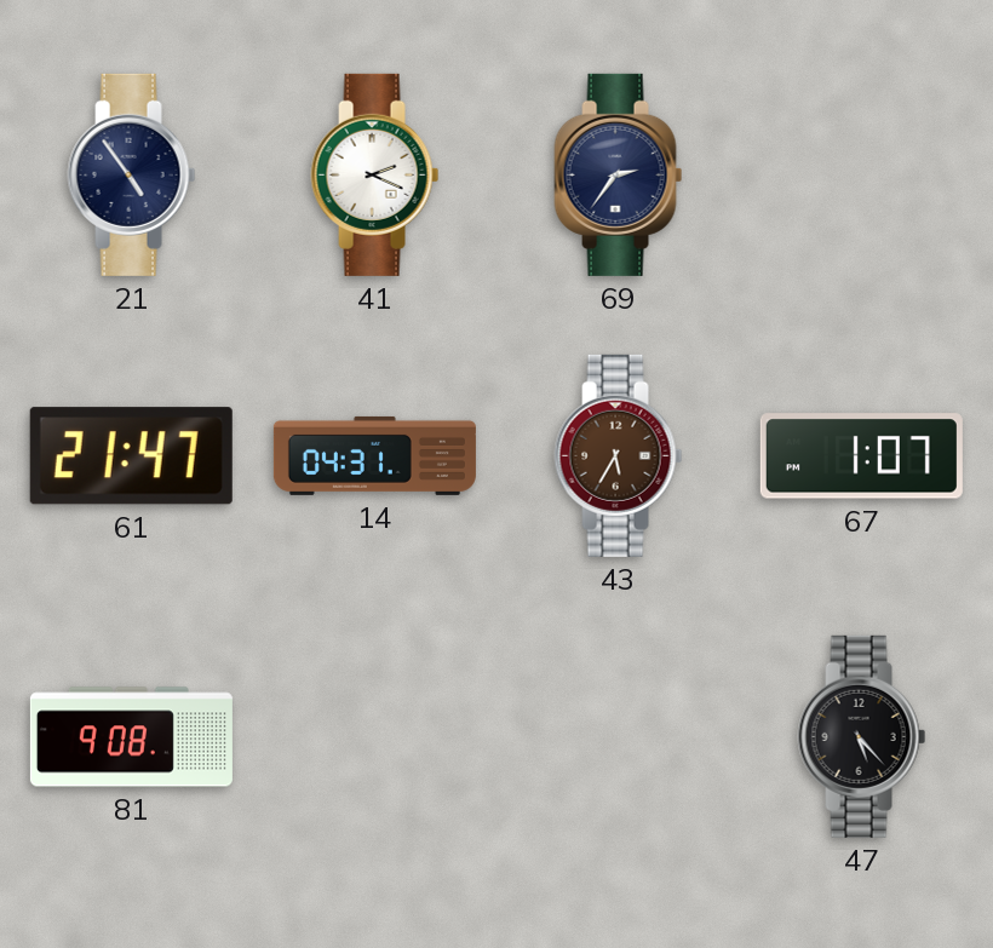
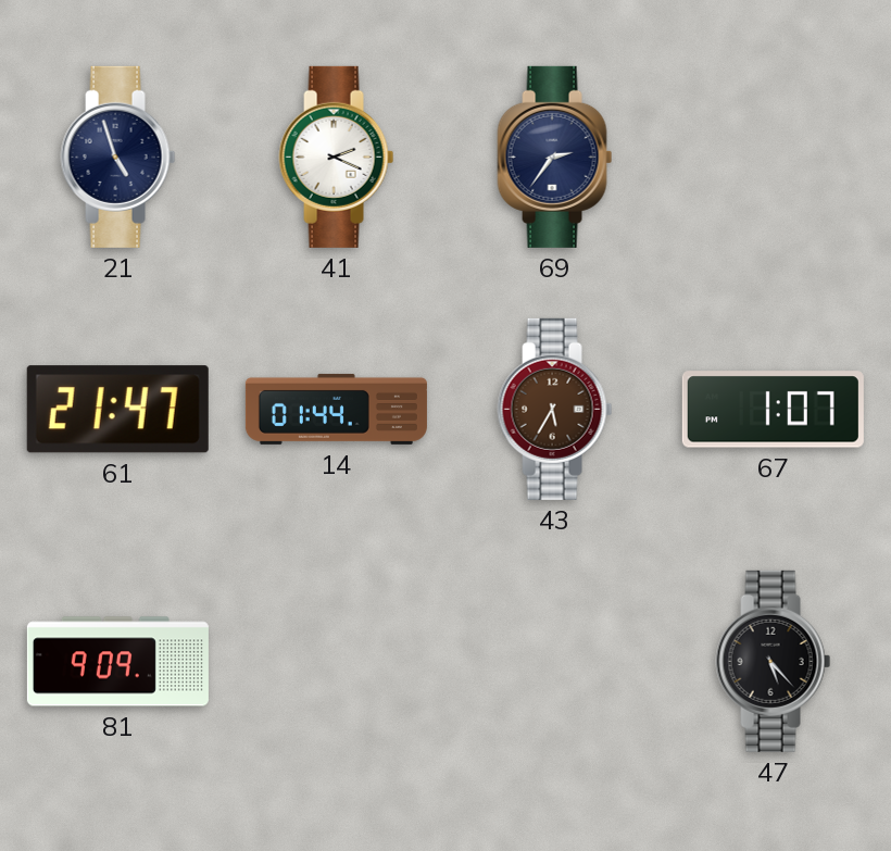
21: 4:54 -> 4:57 (118, 157)
14: 04:31 -> 01:44 (336, 409)
81: 9:08 -> 9:09 (117, 662)
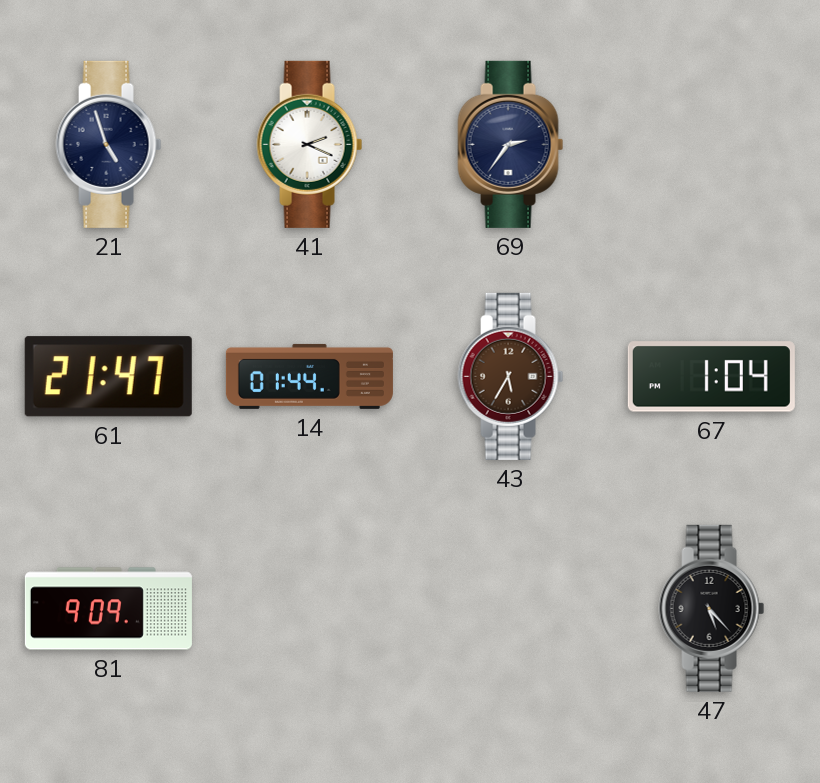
67: 1:07 -> 1:04 (711, 377)
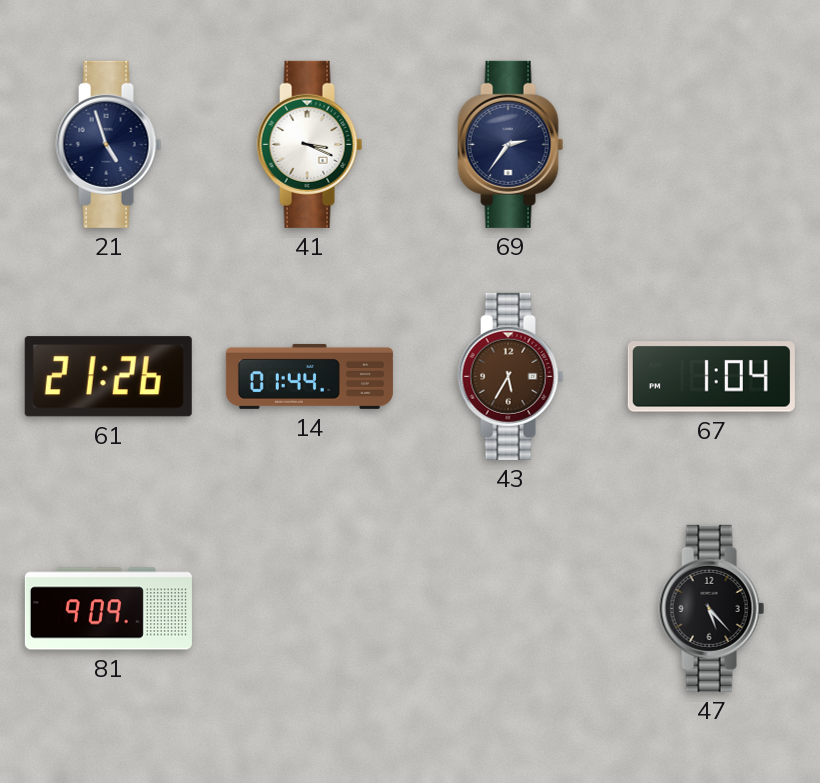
41: 2:19 -> 3:19 (310, 144)
61: 21:47 -> 21:26 (108, 377)
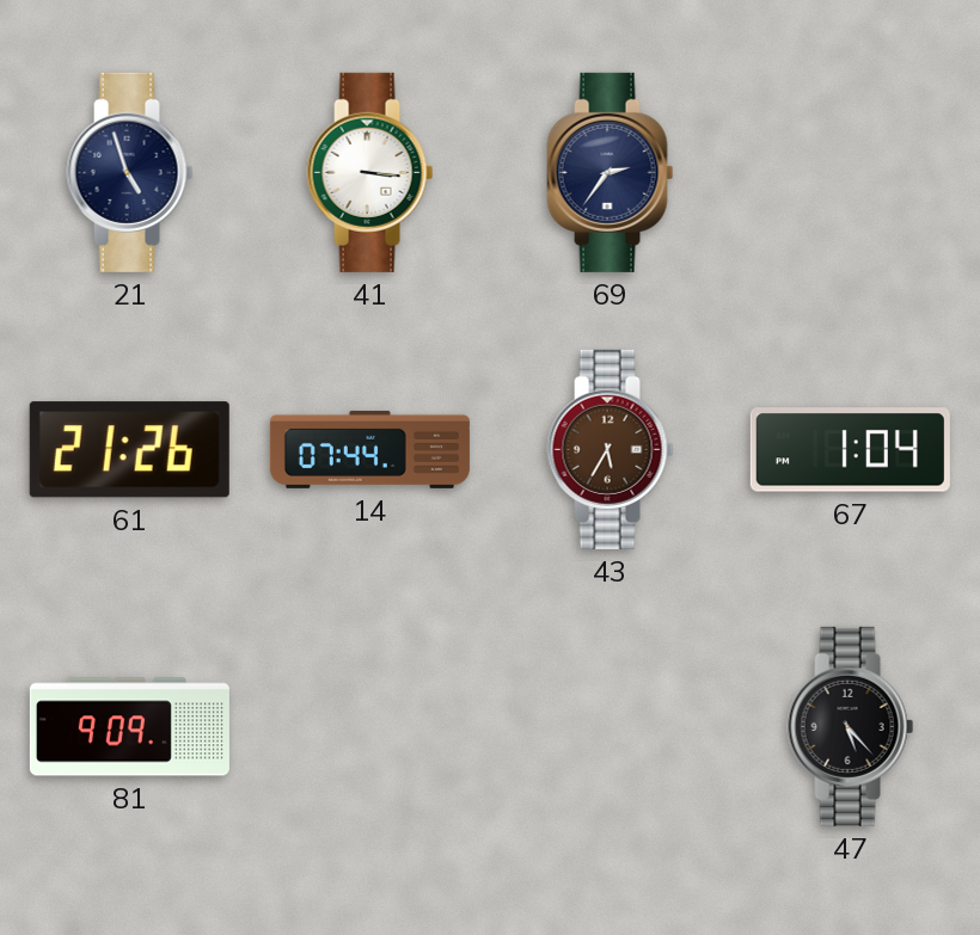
41: 3:19 -> 3:16 (370, 172)
14: 01:44 -> 07:44 (369, 449)
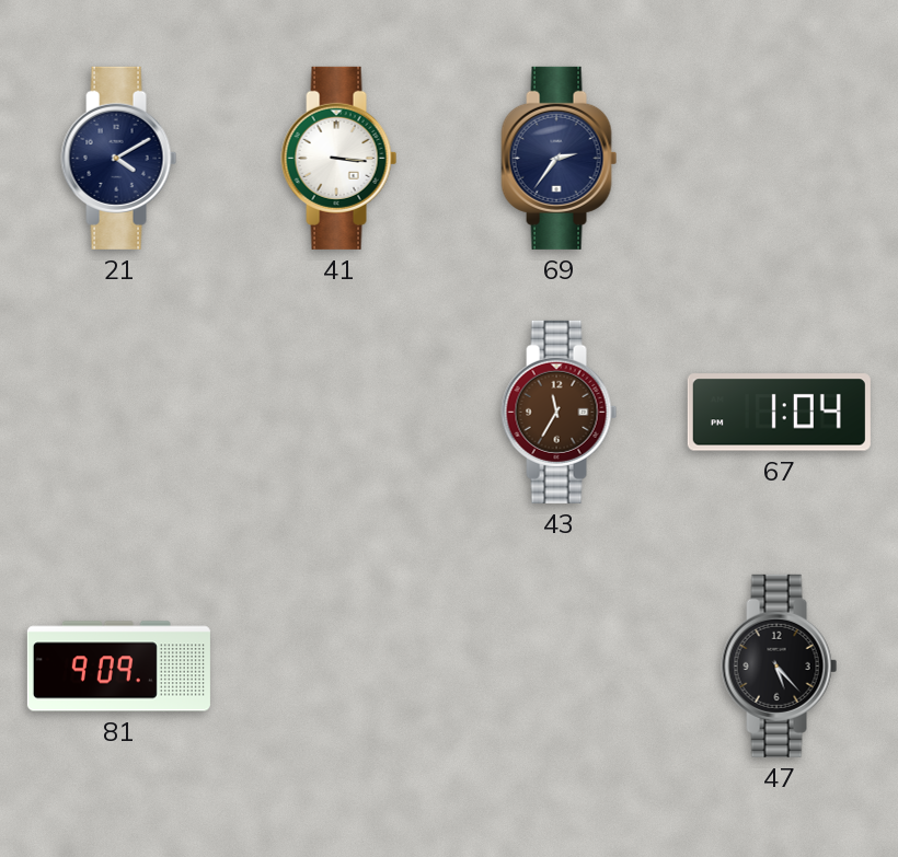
21: 4:57 -> 4:10 (119, 158)
61: 21:26 -> none (129, 450)
14: 07:44 -> none (369, 449)
43: 5:35 -> 11:35 (560, 412)
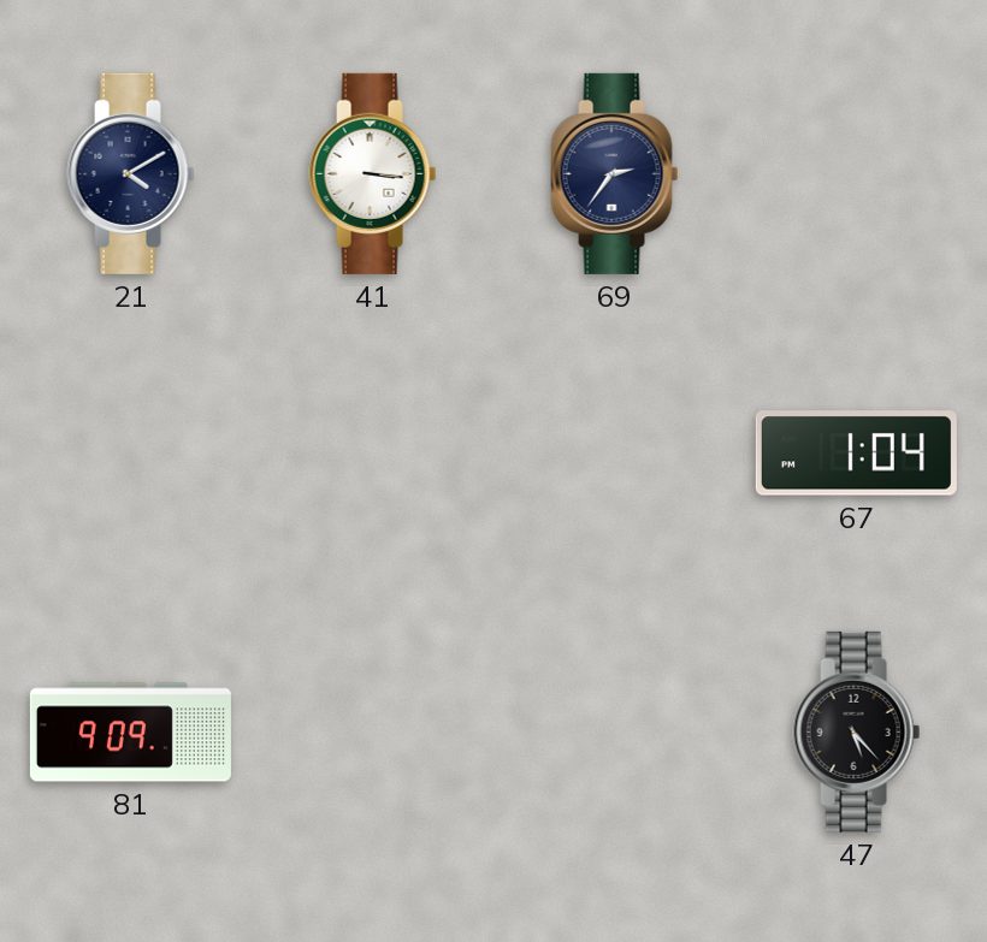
43: 11:35 -> none (560, 412)
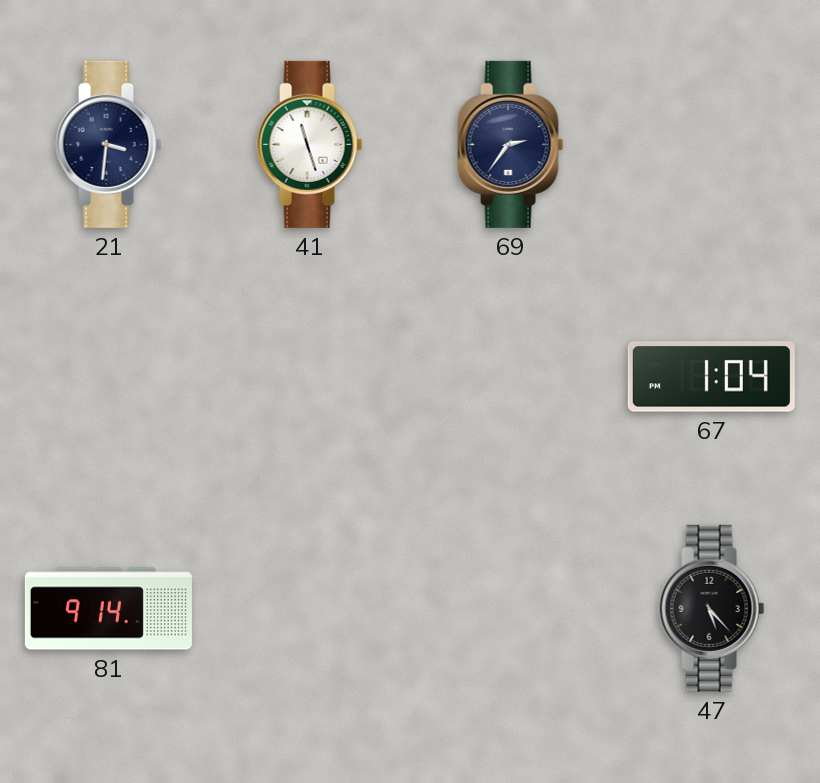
21: 4:10 -> 3:31 (109, 144)
41: 3:16 -> 11:27 (310, 144)
81: 9:09 -> 9:14 (108, 609)
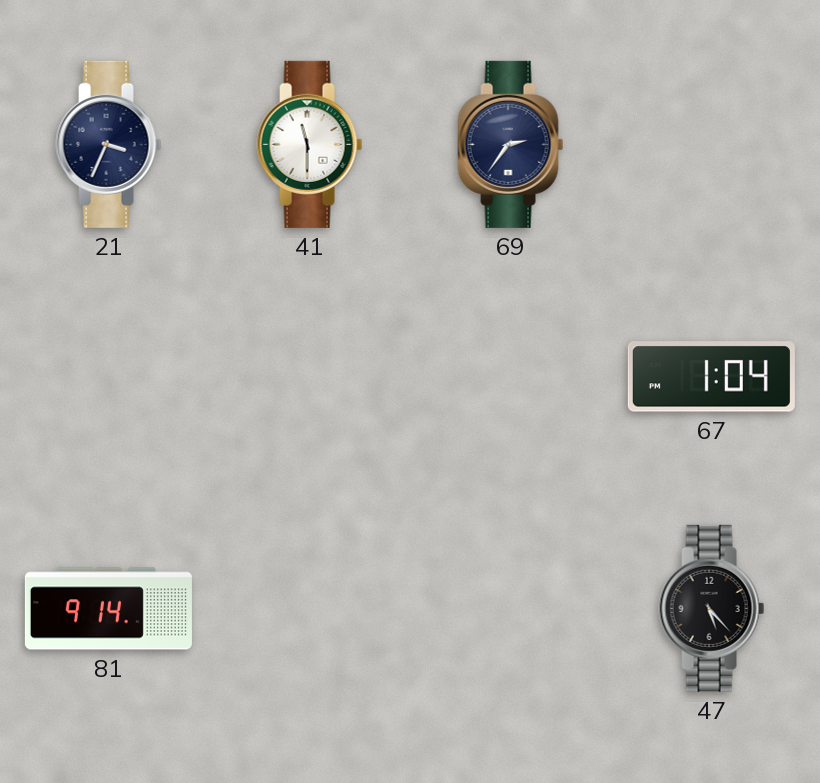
21: 3:31 -> 3:34 (109, 144)
41: 11:27 -> 11:30 (310, 144)
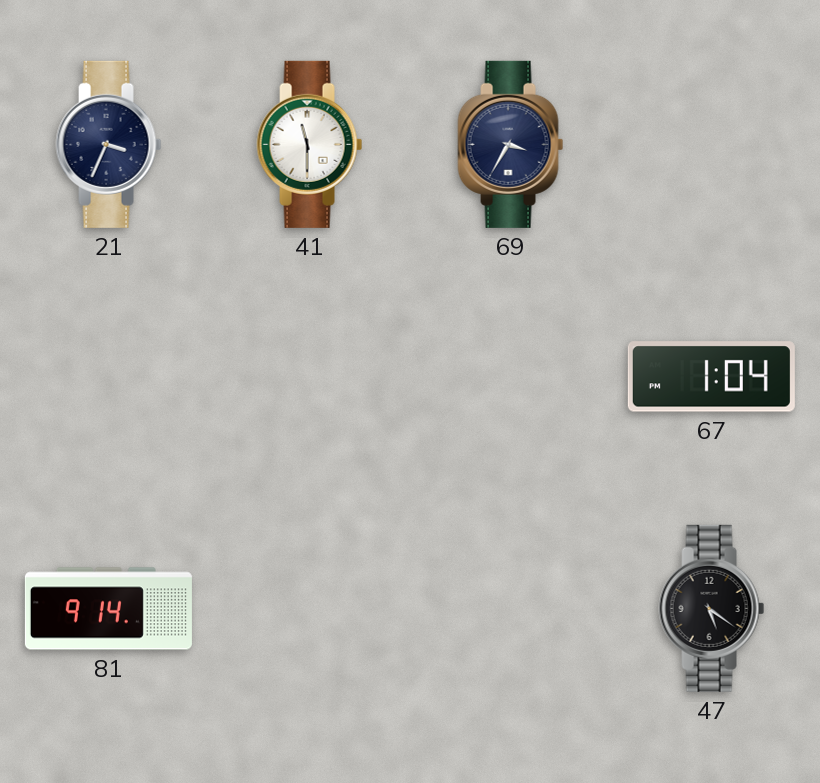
69: 2:36 -> 3:35 (511, 144)
47: 5:23 -> 5:21 (712, 608)
